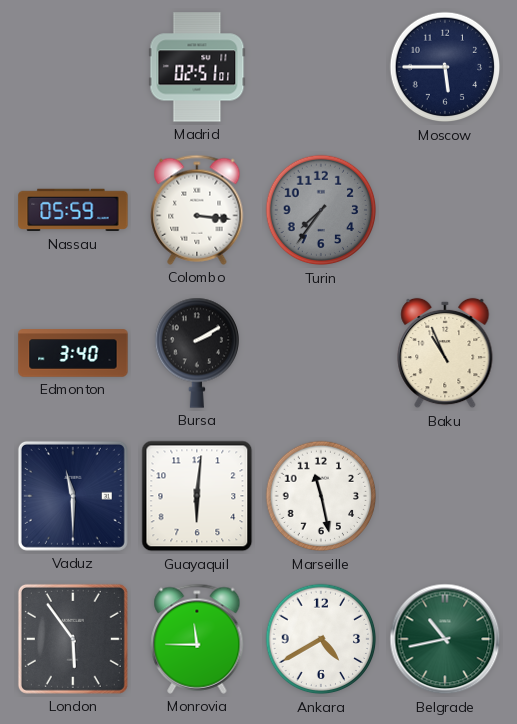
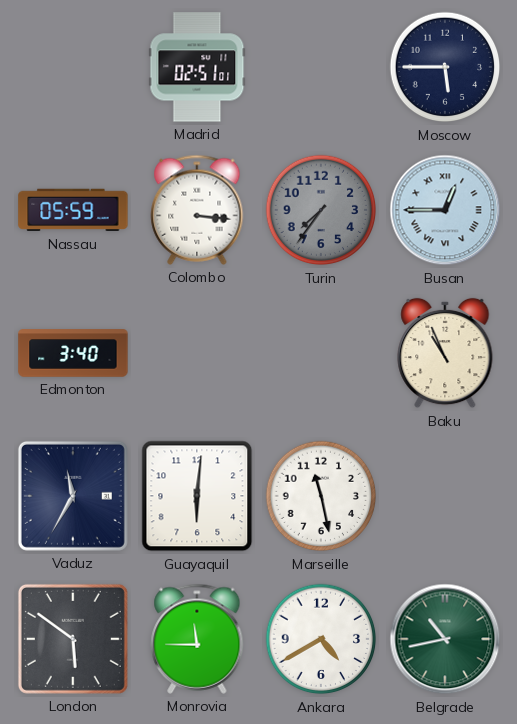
Busan: none -> 12:45 (445, 210)
Bursa: 2:10 -> none (196, 353)
Vaduz: 11:30 -> 11:35 (73, 496)
London: 5:54 -> 5:51 (73, 639)
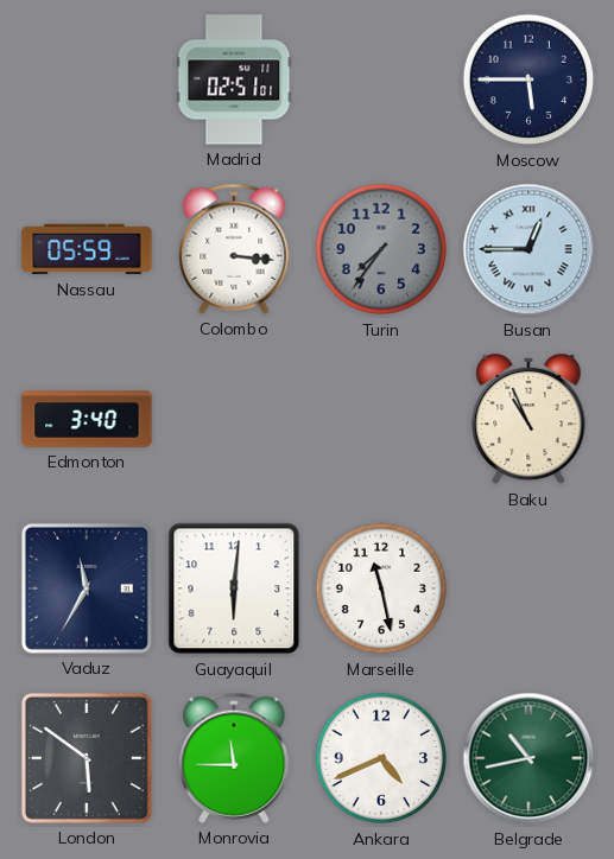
Ankara: 4:40 -> 4:41 (381, 758)
